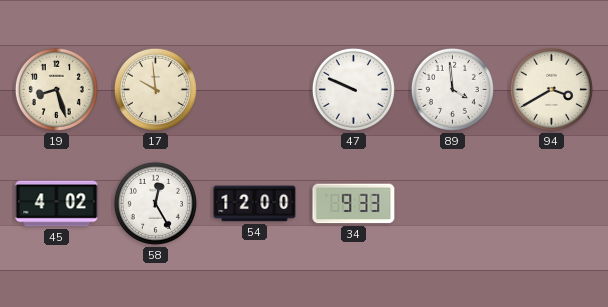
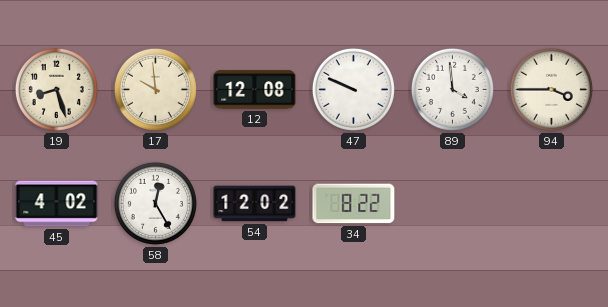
12: none -> 12:08 (255, 90)
94: 3:40 -> 3:45 (551, 89)
54: 12:00 -> 12:02 (255, 204)
34: 9:33 -> 8:22 (354, 204)
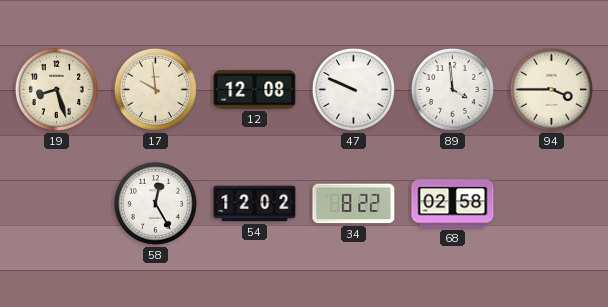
45: 4:02 -> none (57, 204)
68: none -> 02:58 (453, 204)
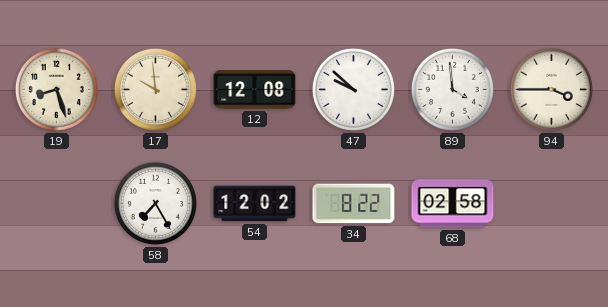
47: 9:49 -> 9:52 (353, 89)
58: 12:25 -> 7:25 (155, 203)
